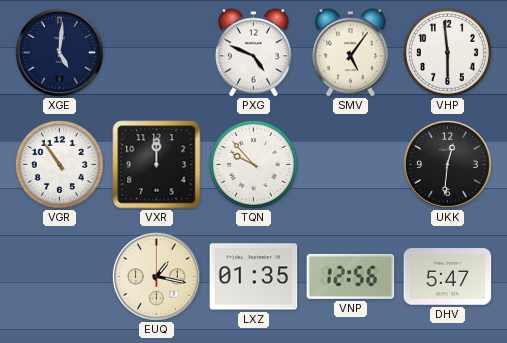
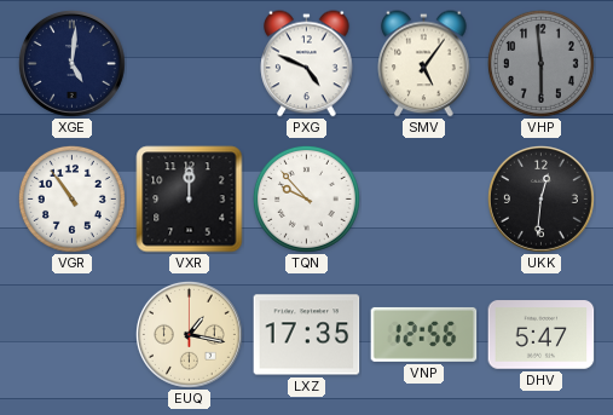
VHP dial: white -> grey (540, 63)
LXZ: 01:35 -> 17:35 (307, 335)
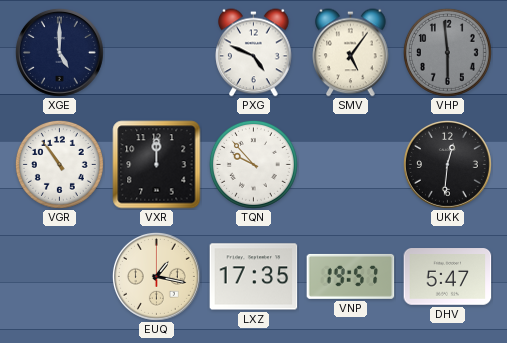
XGE: 5:01 -> 5:00 (59, 52)
VNP: 12:56 -> 19:57 (351, 276)
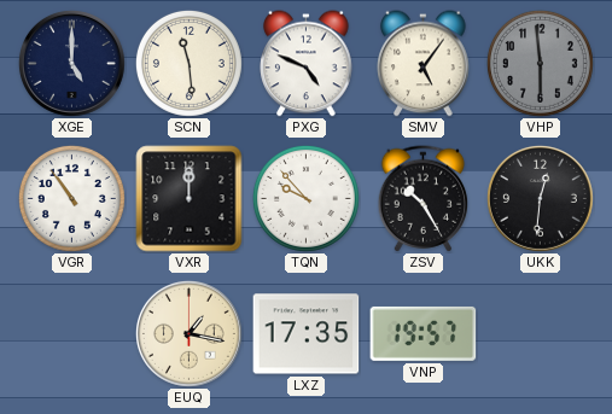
SCN: none -> 11:29 (188, 63)
ZSV: none -> 10:25 (424, 199)
DHV: 5:47 -> none (448, 277)
